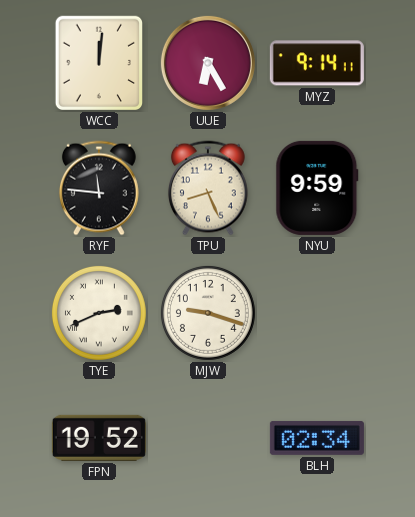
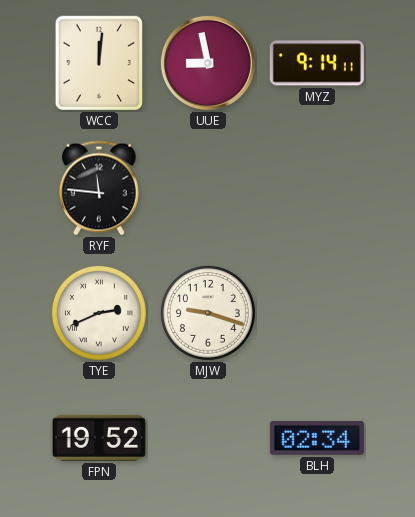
UUE: 6:25 -> 8:58 (208, 63)
TPU: 8:26 -> none (208, 188)
NYU: 9:59 -> none (317, 188)
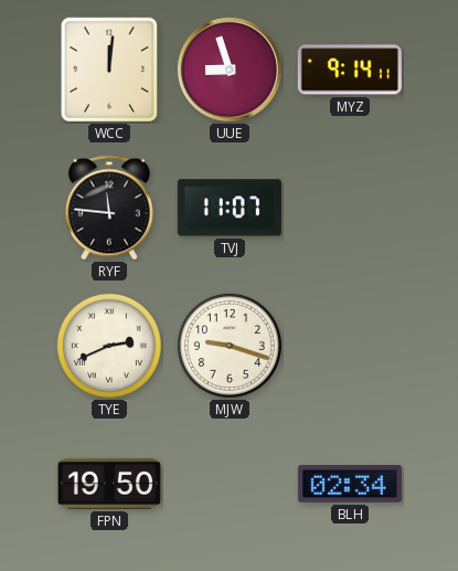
UUE: 8:58 -> 8:57 (230, 70)
TVJ: none -> 11:07 (230, 208)
FPN: 19:52 -> 19:50 (109, 484)
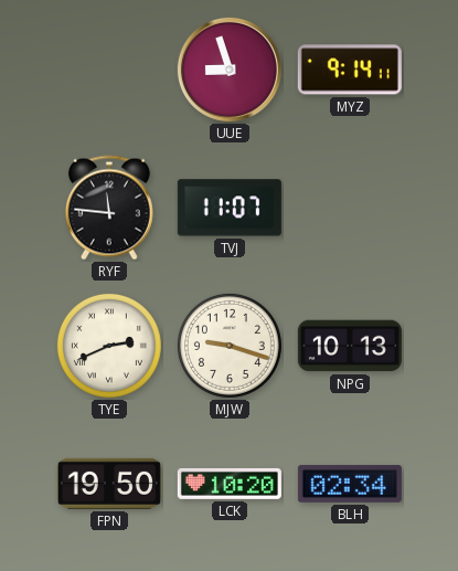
WCC: 12:01 -> none (108, 70)
NPG: none -> 10:13 (350, 346)
LCK: none -> 10:20 (230, 484)
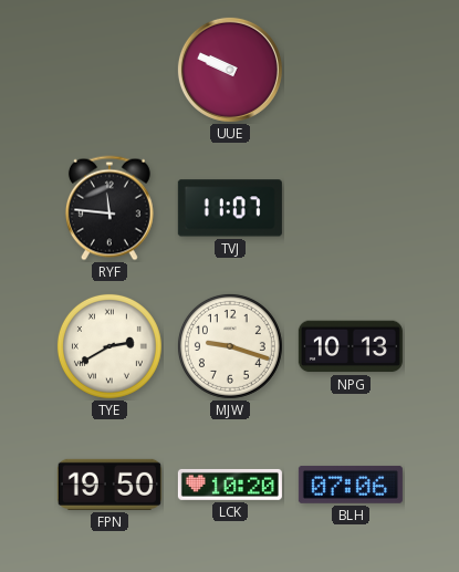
UUE: 8:57 -> 9:49 (230, 70)
MYZ: 9:14 -> none (350, 70)
TYE: 2:41 -> 2:40 (109, 346)
BLH: 02:34 -> 07:06 (351, 485)
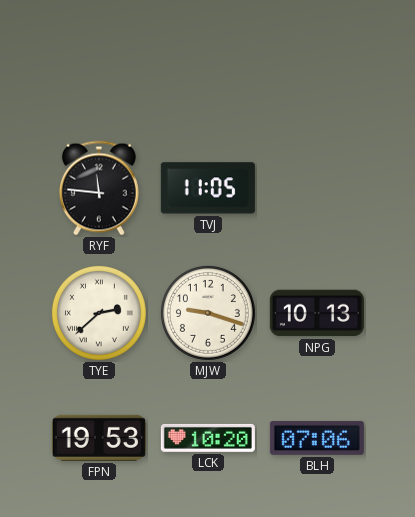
UUE: 9:49 -> none (230, 70)
TVJ: 11:07 -> 11:05 (208, 188)
TYE: 2:40 -> 2:38 (99, 313)
FPN: 19:50 -> 19:53 (99, 438)
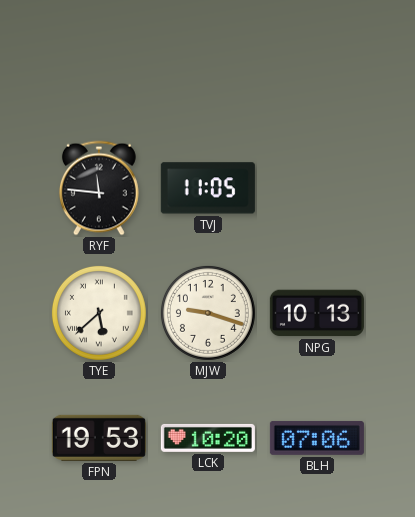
TYE: 2:38 -> 5:38 (99, 313)
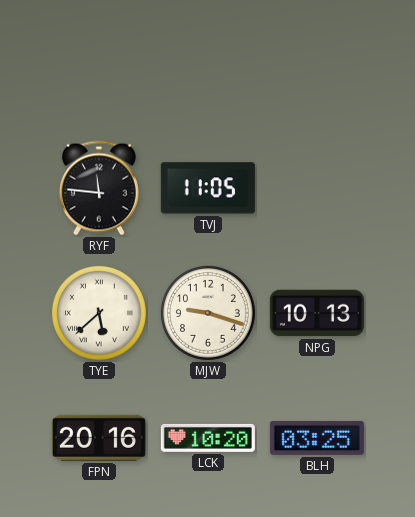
FPN: 19:53 -> 20:16 (99, 438)
BLH: 07:06 -> 03:25 (317, 438)
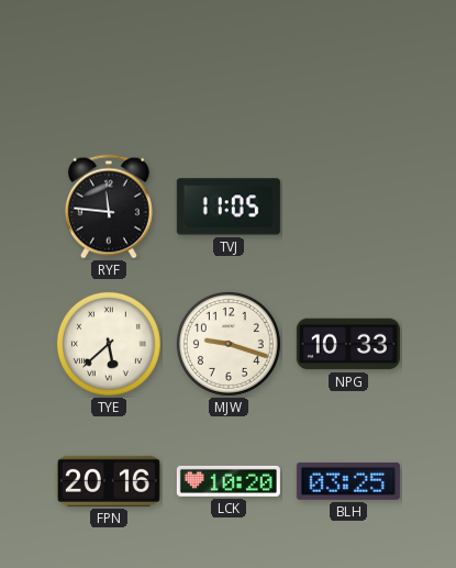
NPG: 10:13 -> 10:33 (348, 344)
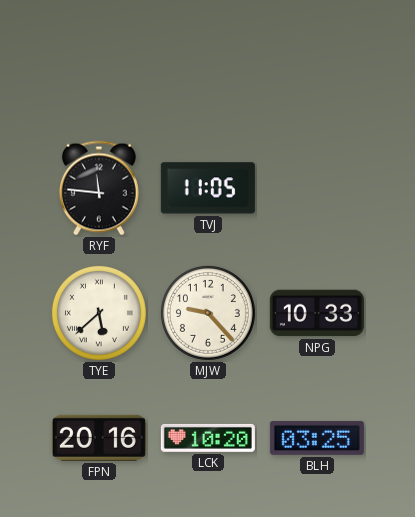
MJW: 9:18 -> 9:23 (208, 313)
